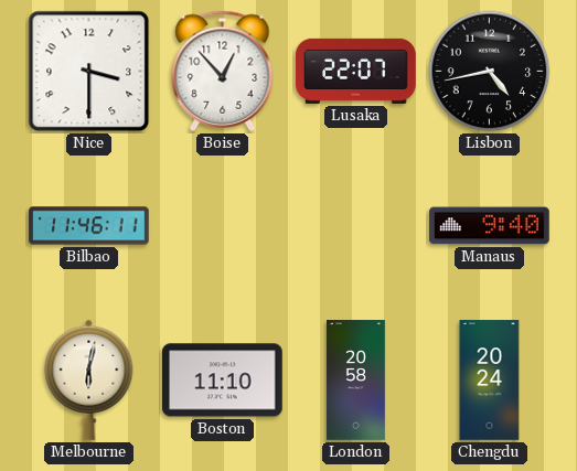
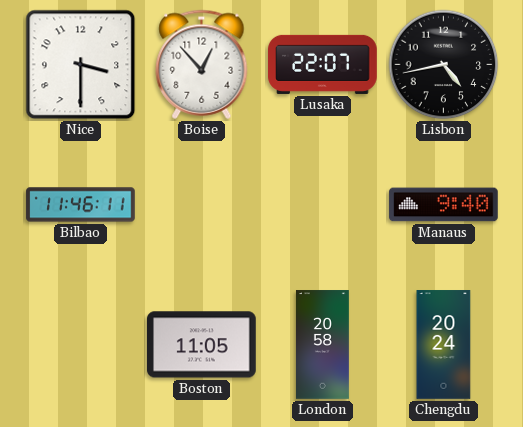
Melbourne: 6:02 -> none (89, 379)
Boston: 11:10 -> 11:05 (202, 345)
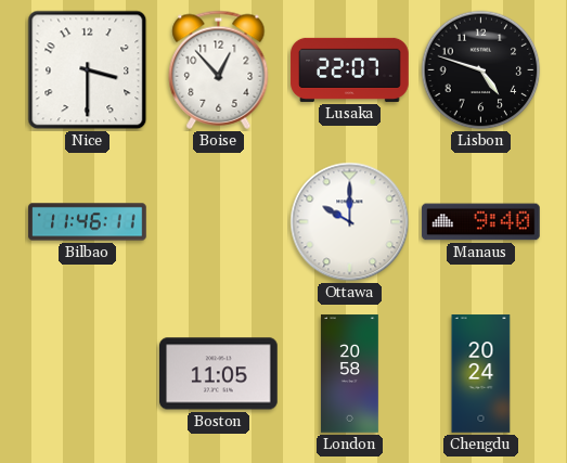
Lisbon: 4:43 -> 4:48 (481, 70)
Ottawa: none -> 10:00 (350, 222)
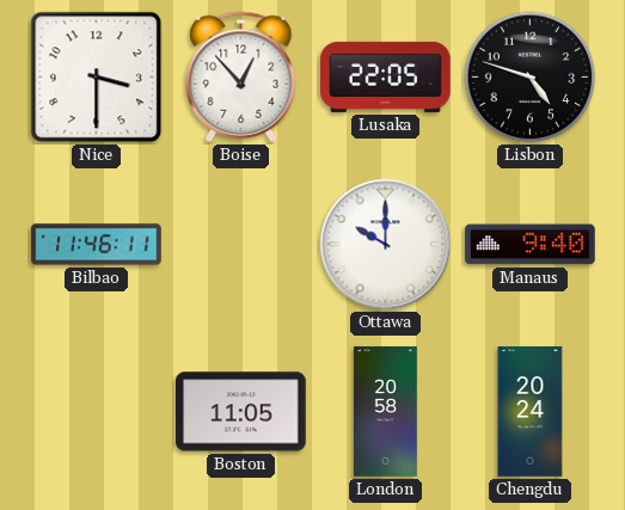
Lusaka: 22:07 -> 22:05 (386, 76)
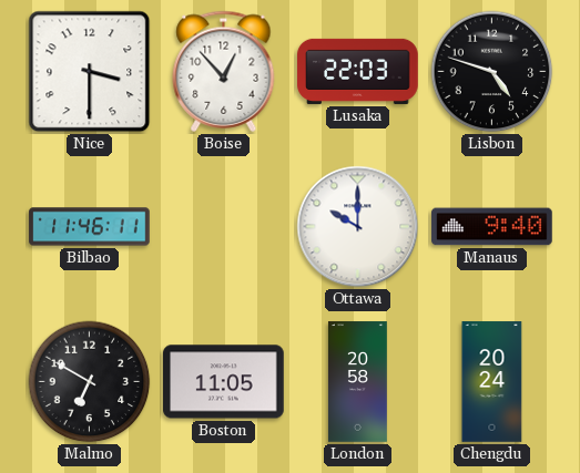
Lusaka: 22:05 -> 22:03 (358, 71)
Malmo: none -> 6:50 (90, 382)
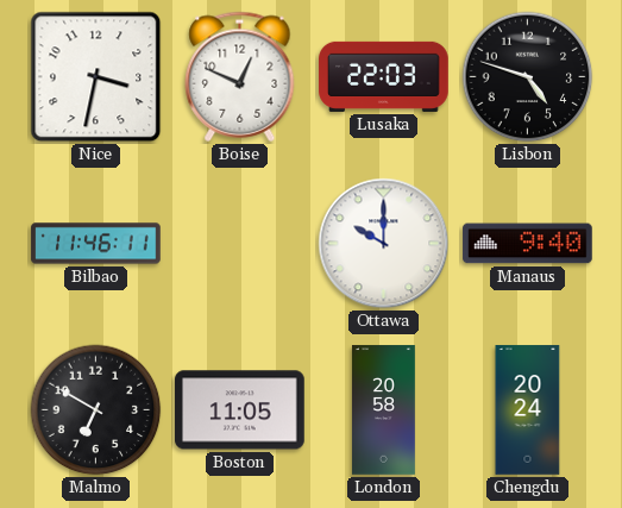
Nice: 3:30 -> 3:32 (96, 77)
Boise: 12:53 -> 12:49 (240, 76)
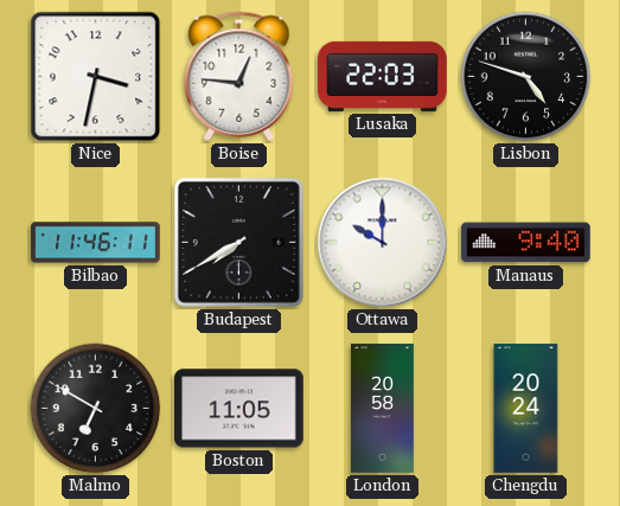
Boise: 12:49 -> 12:46 (239, 76)
Budapest: none -> 7:40 (238, 242)
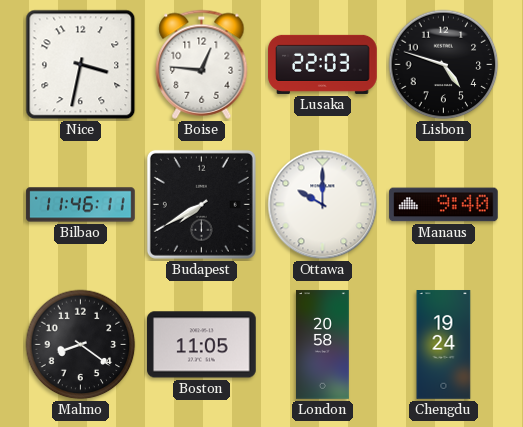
Malmo: 6:50 -> 8:21 (81, 345)
Chengdu: 20:24 -> 19:24 (444, 345)
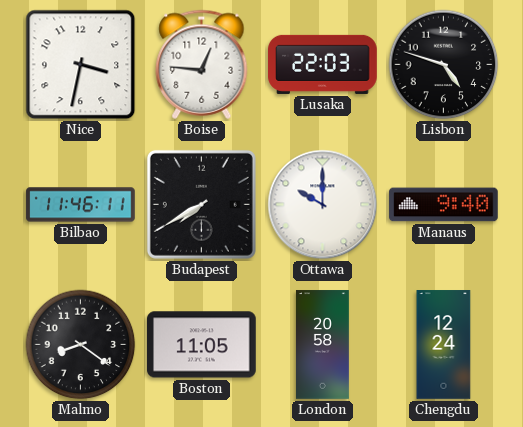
Chengdu: 19:24 -> 12:24 (444, 345)
